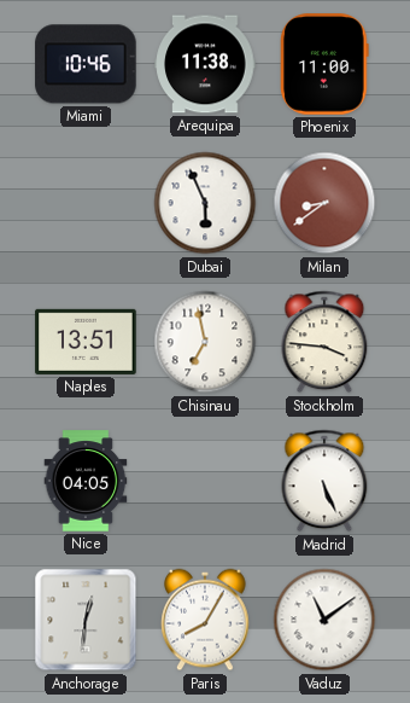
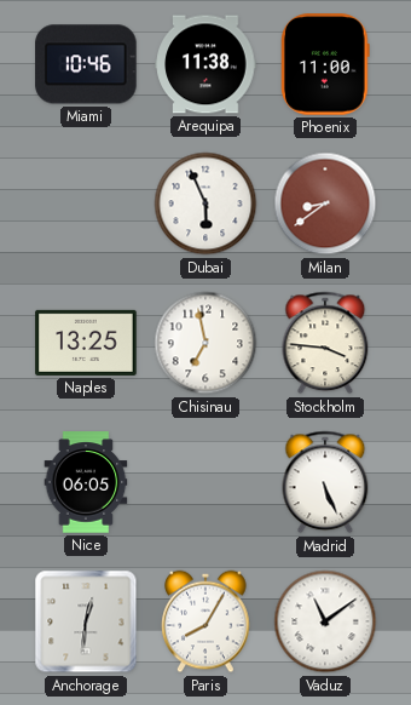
Naples: 13:51 -> 13:25 (86, 343)
Nice: 04:05 -> 06:05 (86, 482)
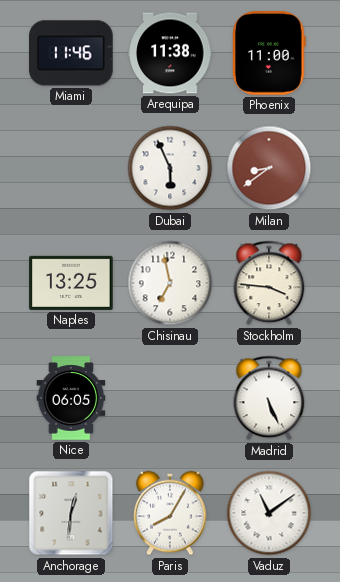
Miami: 10:46 -> 11:46 (71, 53)
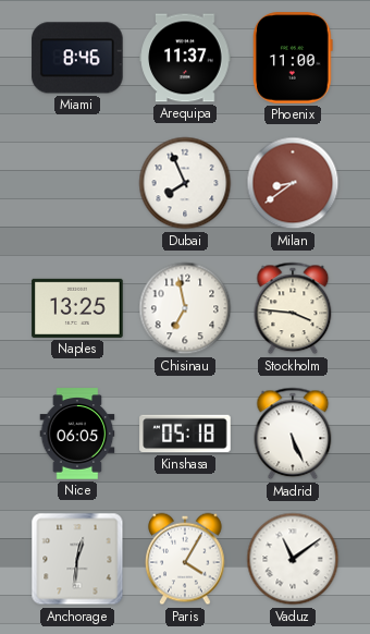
Miami: 11:46 -> 8:46 (77, 58)
Arequipa: 11:38 -> 11:37 (185, 58)
Dubai: 5:56 -> 7:56 (185, 183)
Kinshasa: none -> 05:18 (185, 434)
Paris: 8:05 -> 4:05 (185, 559)
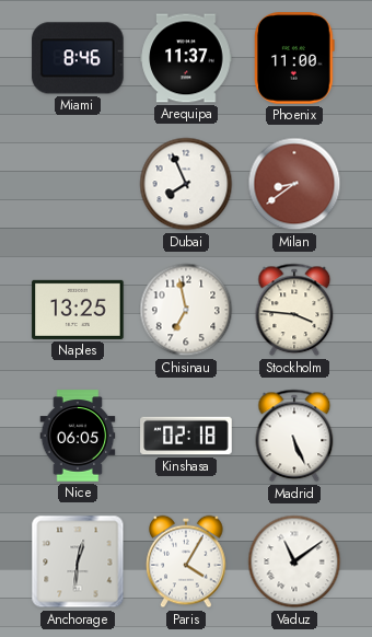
Kinshasa: 05:18 -> 02:18 (186, 436)
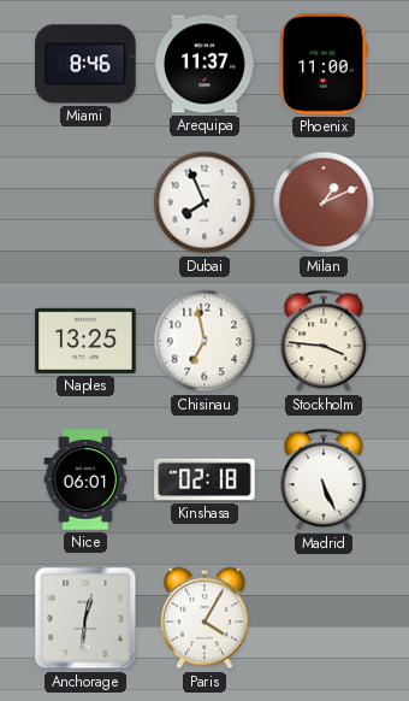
Milan: 8:39 -> 1:11 (324, 202)
Nice: 06:05 -> 06:01 (85, 479)
Vaduz: 11:09 -> none (294, 561)
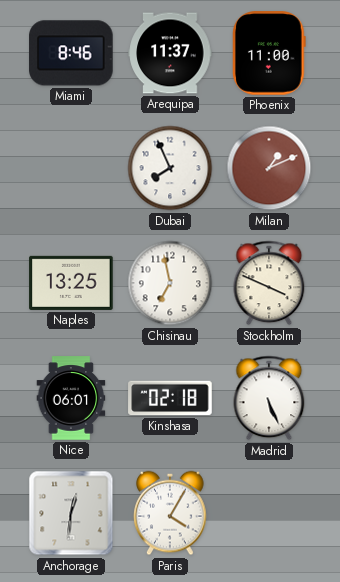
Stockholm: 3:46 -> 3:49 (269, 283)
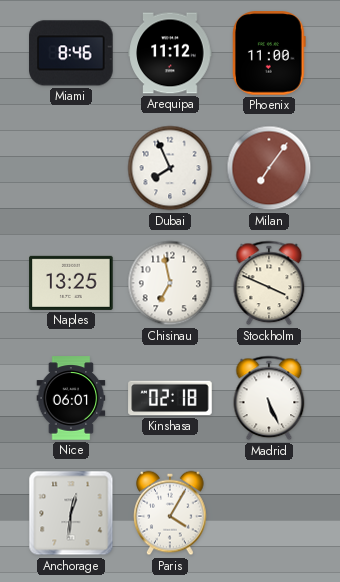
Arequipa: 11:37 -> 11:12 (170, 53)
Milan: 1:11 -> 7:06 (269, 168)
